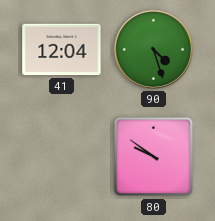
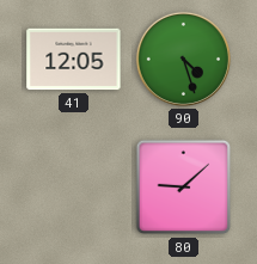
41: 12:04 -> 12:05 (74, 60)
80: 9:51 -> 9:08 (184, 188)
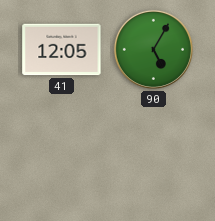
90: 4:27 -> 5:05 (153, 49)
80: 9:08 -> none (184, 188)
